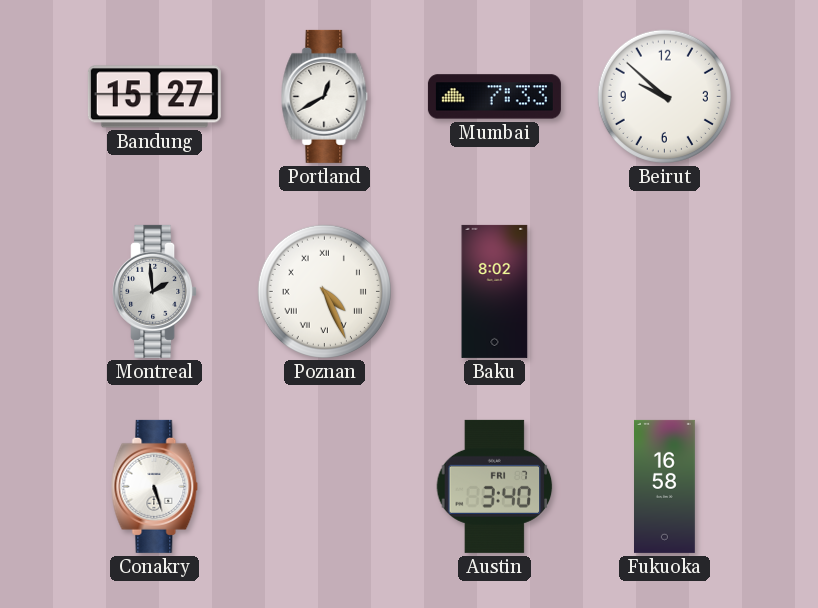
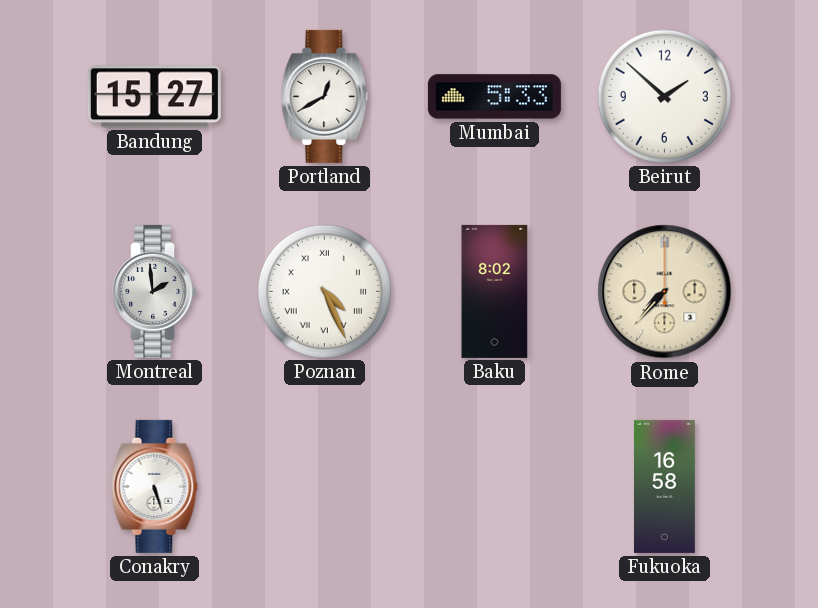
Mumbai: 7:33 -> 5:33 (494, 97)
Beirut: 9:52 -> 1:52 (664, 96)
Rome: none -> 7:37 (665, 292)
Austin: 3:40 -> none (495, 486)
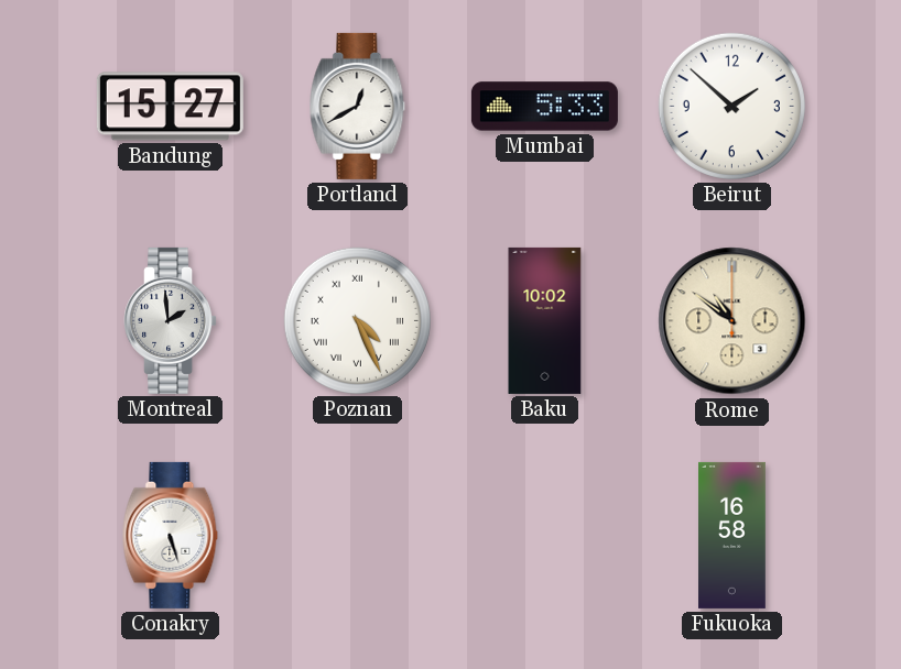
Baku: 8:02 -> 10:02 (545, 320)
Rome: 7:37 -> 10:51 (732, 321)
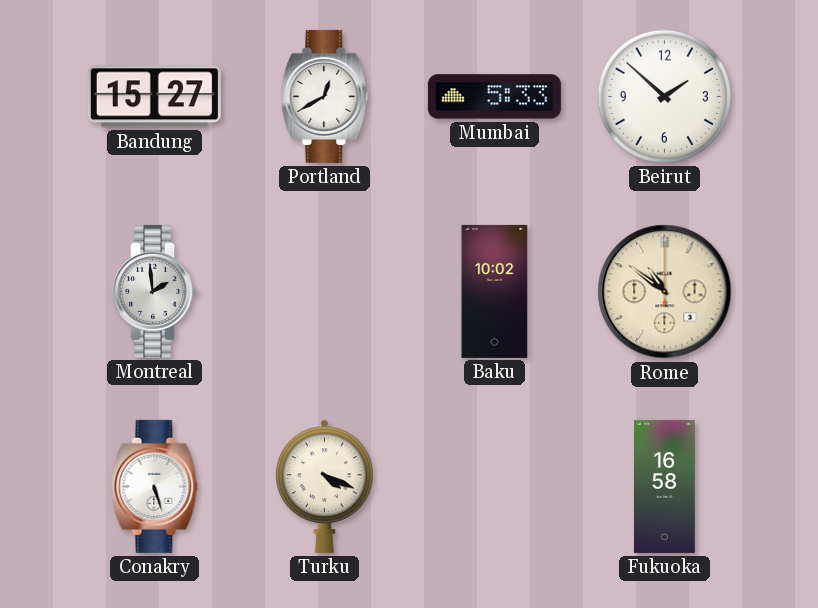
Poznan: 4:26 -> none (357, 320)
Turku: none -> 4:19 (325, 486)
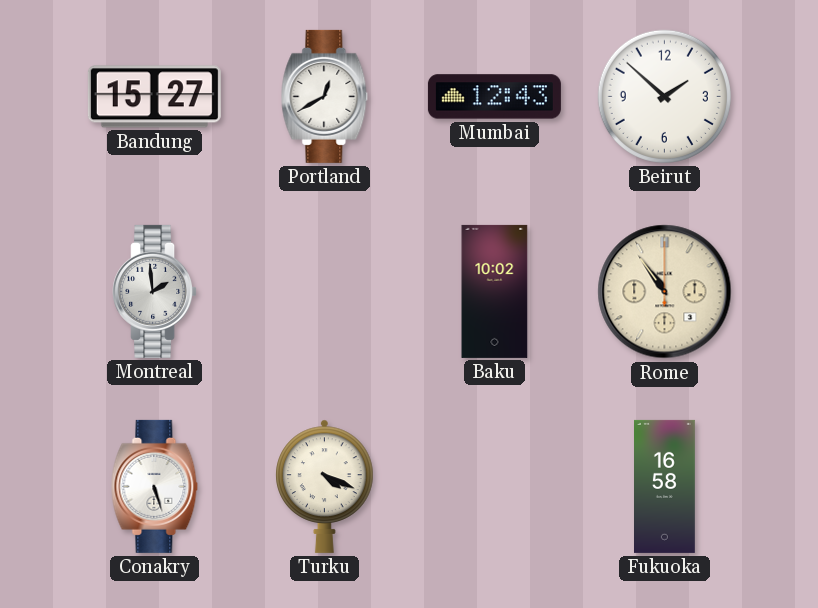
Mumbai: 5:33 -> 12:43 (494, 97)
Rome: 10:51 -> 10:54 (665, 292)
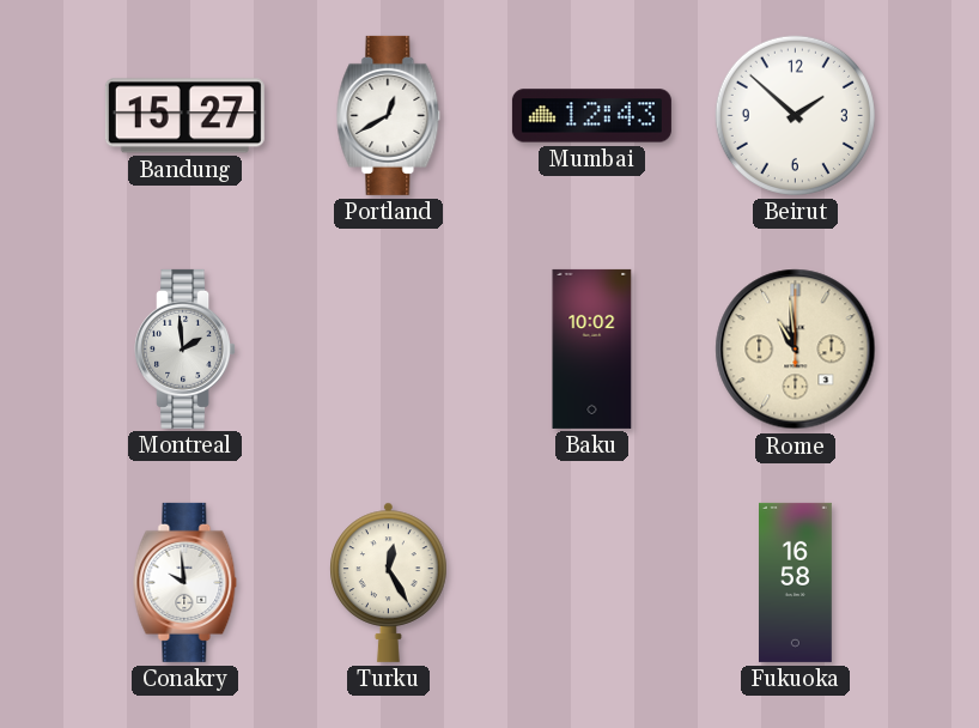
Rome: 10:54 -> 10:59 (796, 350)
Conakry: 5:27 -> 9:59 (186, 582)
Turku: 4:19 -> 12:25 (389, 582)
